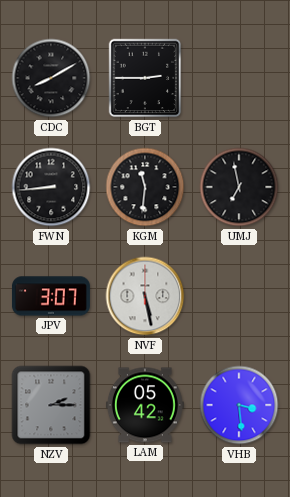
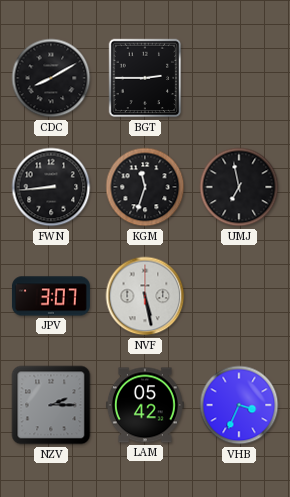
KGM: 11:31 -> 11:33 (145, 187)
VHB: 3:29 -> 3:34 (239, 405)
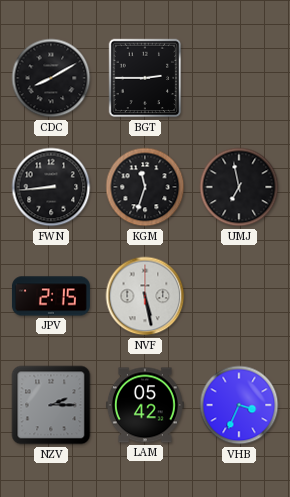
JPV: 3:07 -> 2:15 (51, 296)
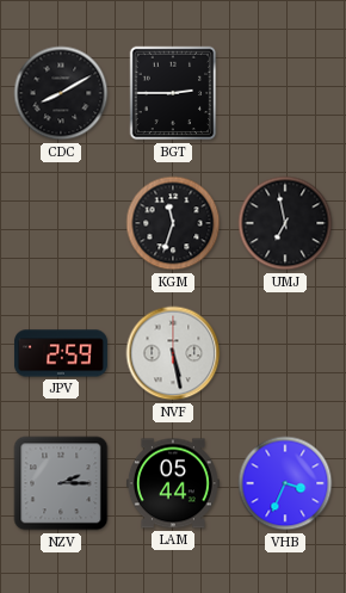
FWN: 8:44 -> none (51, 187)
JPV: 2:15 -> 2:59 (61, 353)
LAM: 05:42 -> 05:44 (173, 483)
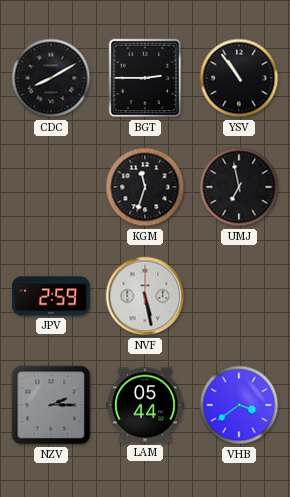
YSV: none -> 10:54 (239, 78)
VHB: 3:34 -> 3:39 (239, 405)
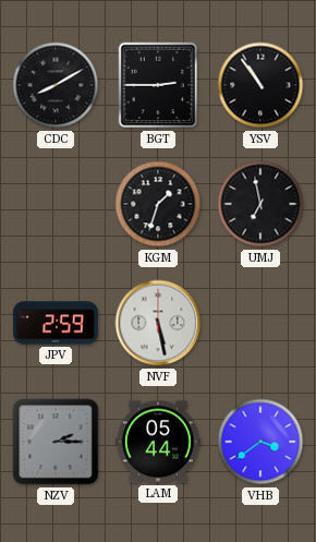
KGM: 11:33 -> 1:33 (158, 204)
